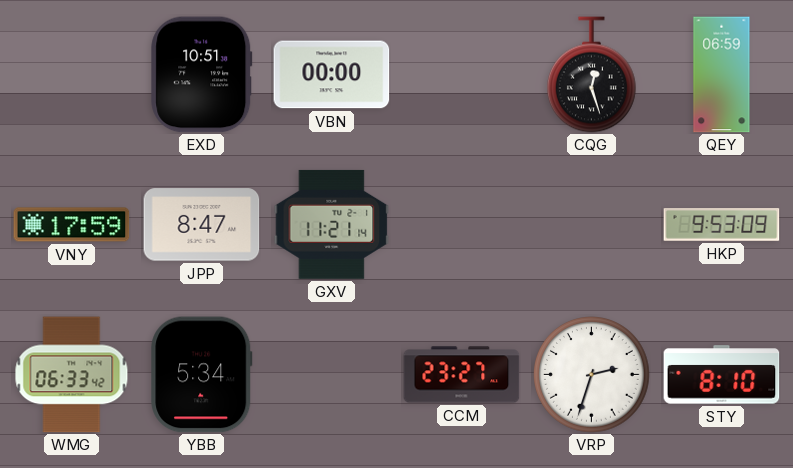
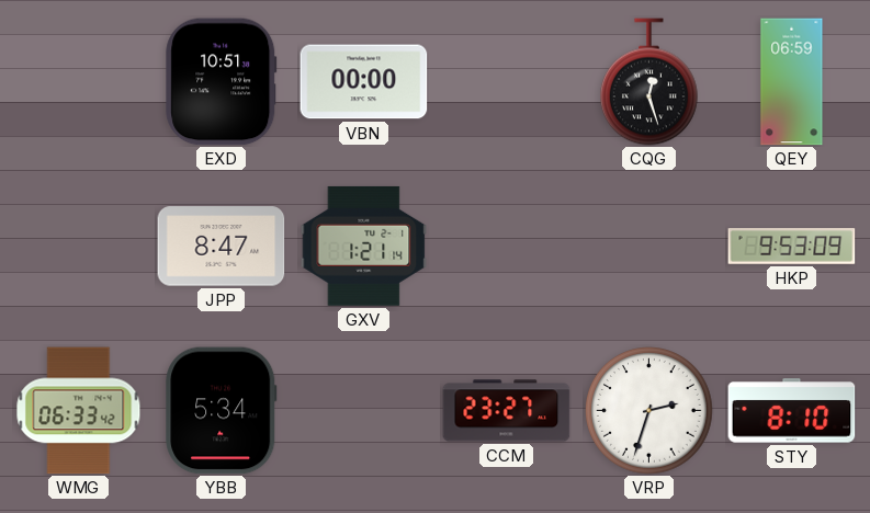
VNY: 17:59 -> none (72, 225)
GXV: 11:21 -> 1:21 (364, 246)
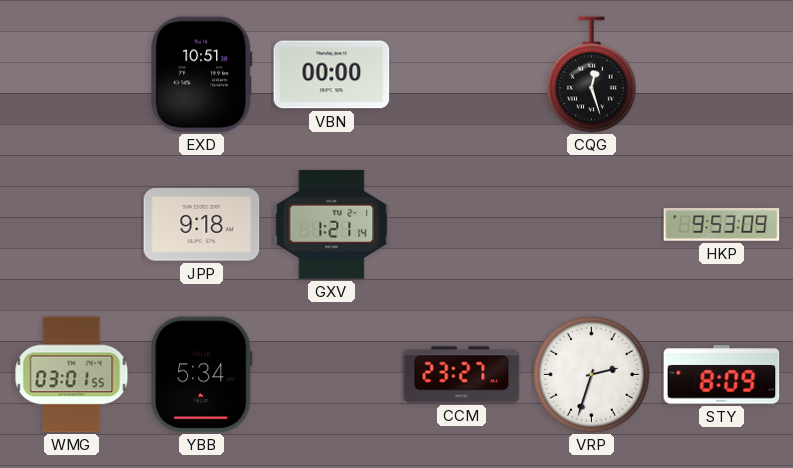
QEY: 06:59 -> none (792, 82)
JPP: 8:47 -> 9:18 (202, 225)
WMG: 06:33 -> 03:01 (72, 375)
STY: 8:10 -> 8:09 (722, 375)
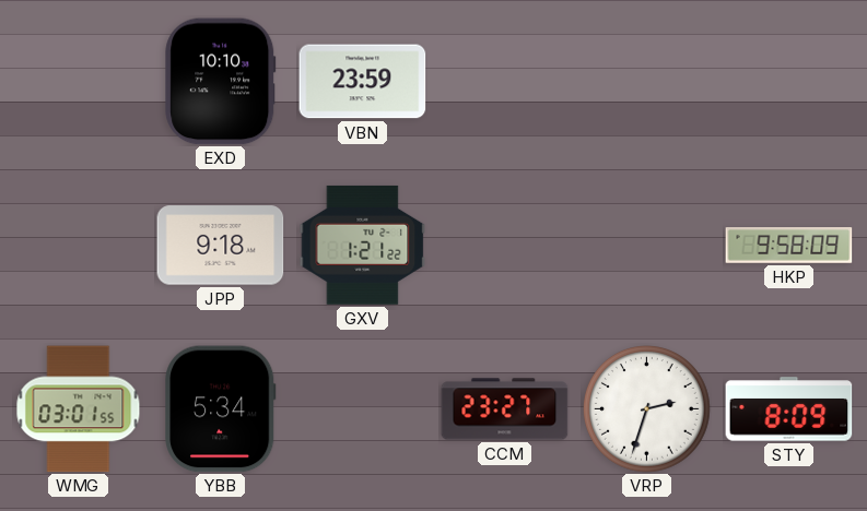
EXD: 10:51 -> 10:10 (221, 82)
VBN: 00:00 -> 23:59 (363, 82)
CQG: 12:27 -> none (592, 75)
GXV: 1:21:14 -> 1:21:22 (363, 245)
HKP: 9:53 -> 9:58 (789, 246)
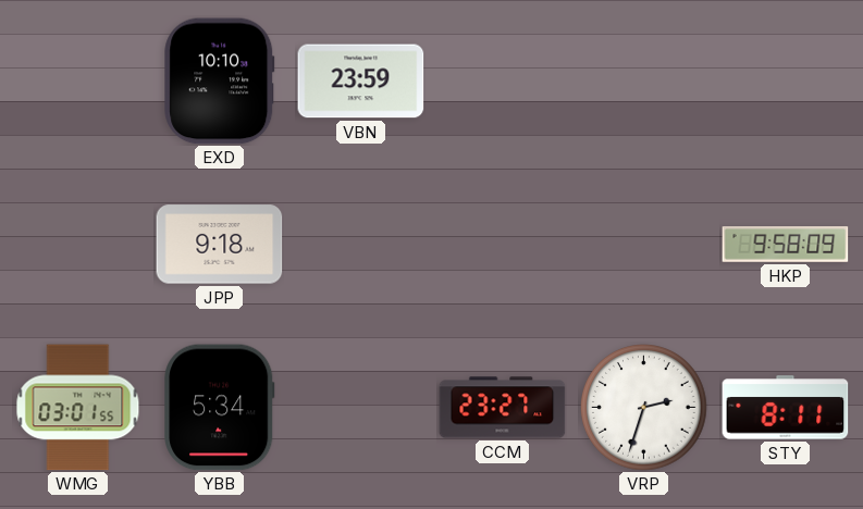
GXV: 1:21 -> none (363, 245)
STY: 8:09 -> 8:11 (786, 408)
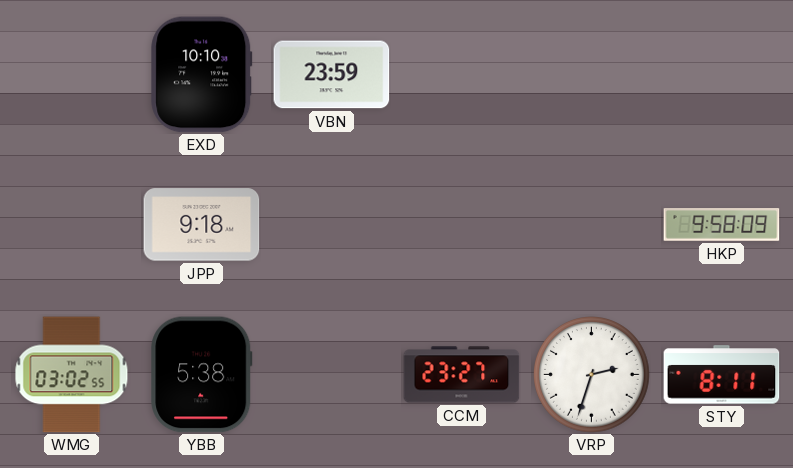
WMG: 03:01 -> 03:02 (72, 375)
YBB: 5:34 -> 5:38 (202, 375)
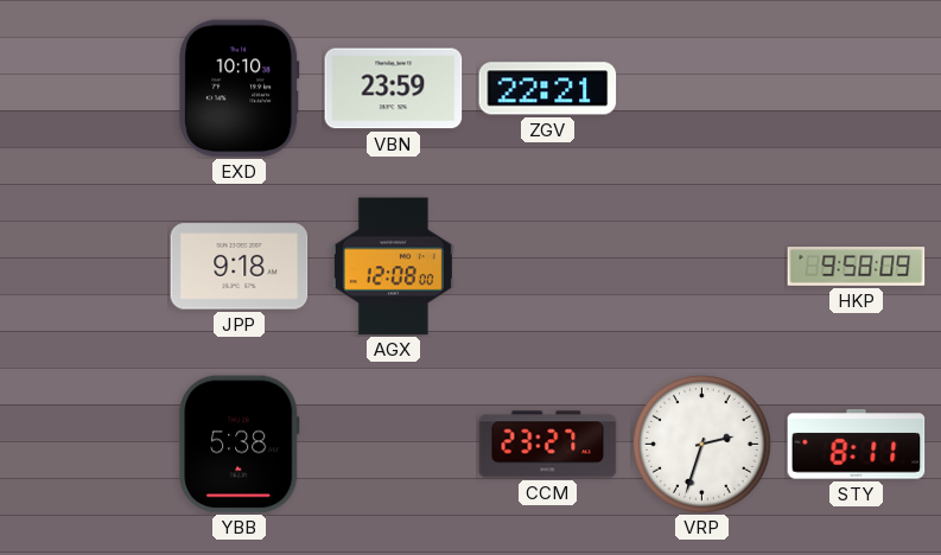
ZGV: none -> 22:21 (548, 89)
AGX: none -> 12:08 (393, 267)
WMG: 03:02 -> none (72, 375)
